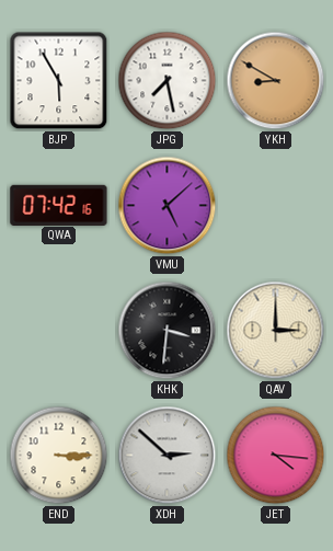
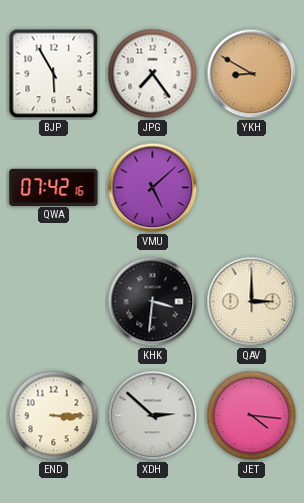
JPG: 7:28 -> 7:24 (153, 74)
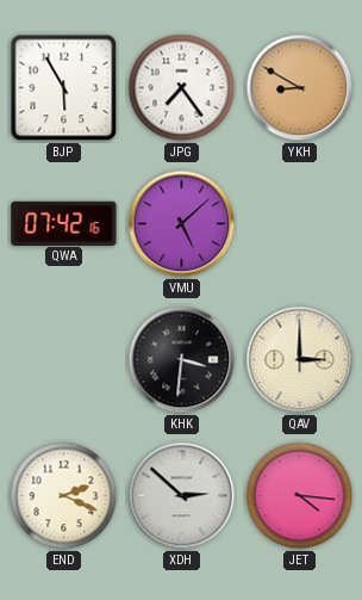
END: 3:15 -> 2:19 (64, 496)
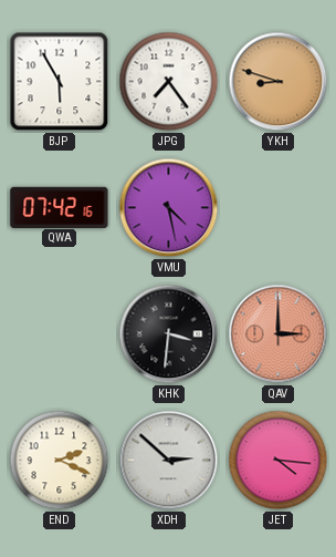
YKH: 8:50 -> 8:48 (279, 82)
VMU: 5:08 -> 4:28 (169, 208)
QAV dial: cream -> salmon (279, 334)
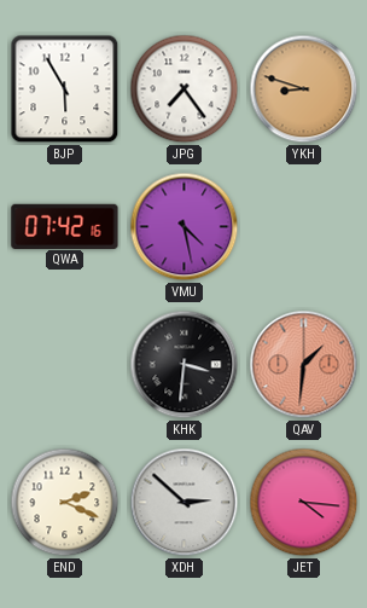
QAV: 3:00 -> 1:31 (304, 365)
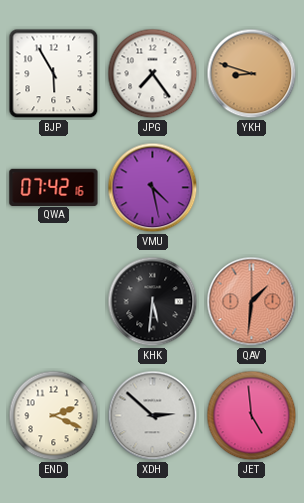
KHK: 3:31 -> 5:31 (153, 302)
JET: 4:16 -> 4:59 (252, 416)
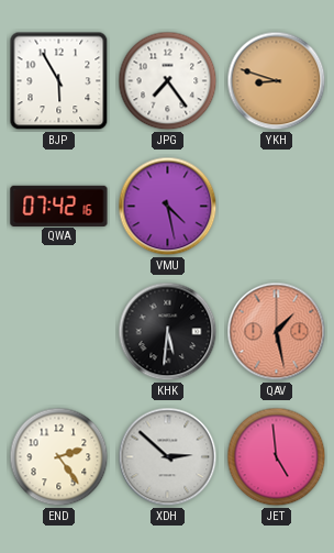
QAV: 1:31 -> 1:28 (277, 332)
END: 2:19 -> 2:24 (59, 457)
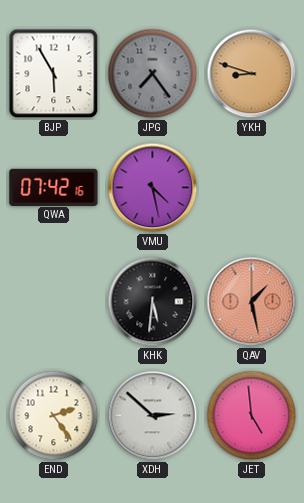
JPG dial: white -> grey (153, 74)
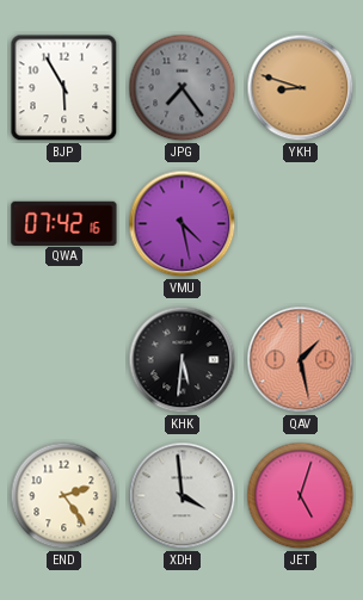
XDH: 2:52 -> 3:59 (183, 496)
JET: 4:59 -> 5:03 (301, 496)
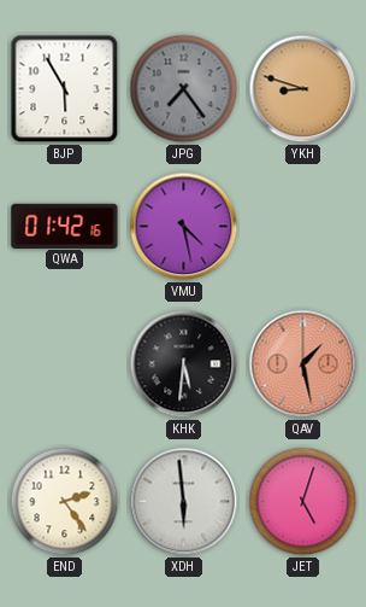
QWA: 07:42 -> 01:42 (65, 226)
XDH: 3:59 -> 5:59 (184, 502)
